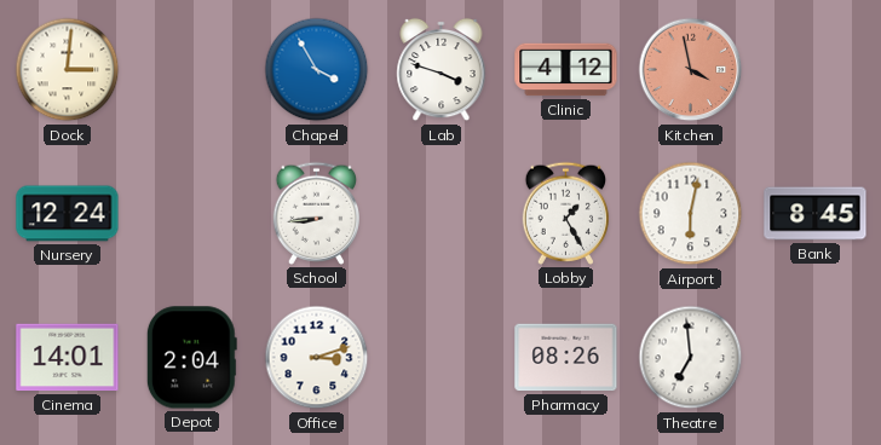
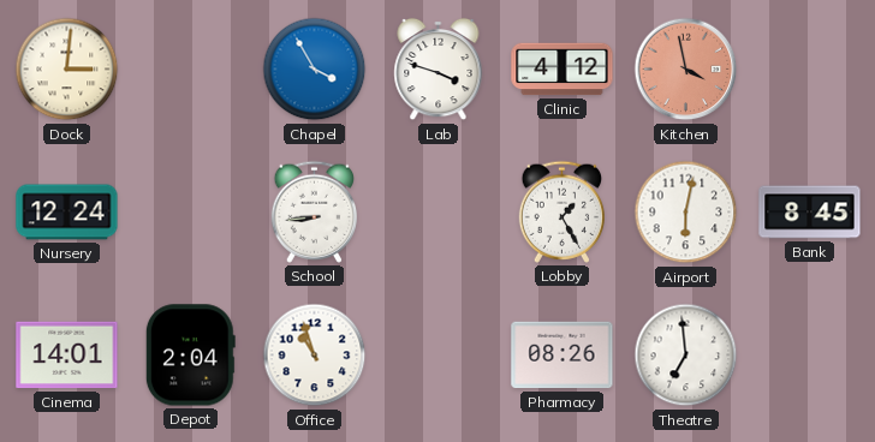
Office: 3:12 -> 10:57 (315, 356)
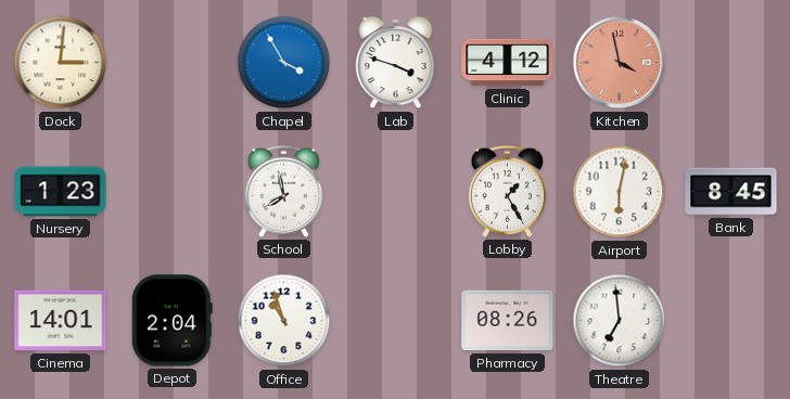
Nursery: 12:24 -> 1:23 (61, 192)
School: 8:44 -> 7:58 (283, 191)
